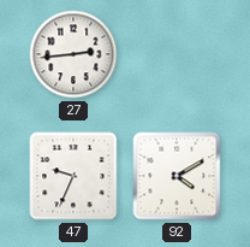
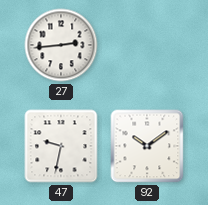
47: 9:34 -> 9:32 (61, 146)
92: 4:10 -> 10:09 (147, 146)
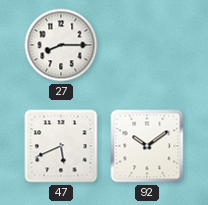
27: 2:44 -> 8:15 (61, 45)
47: 9:32 -> 5:41 (61, 146)
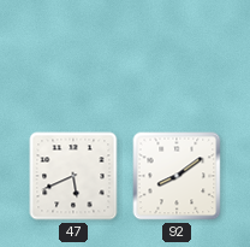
27: 8:15 -> none (61, 45)
92: 10:09 -> 8:09 (177, 176)
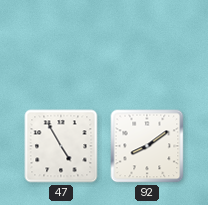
47: 5:41 -> 4:55 (61, 146)
